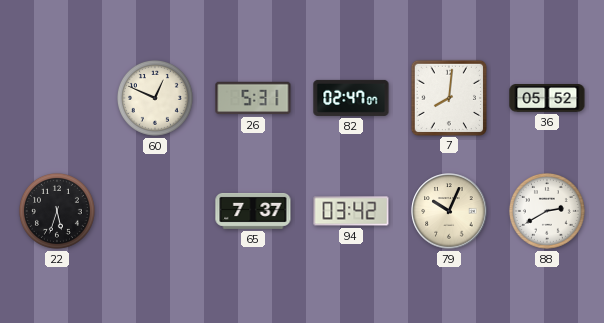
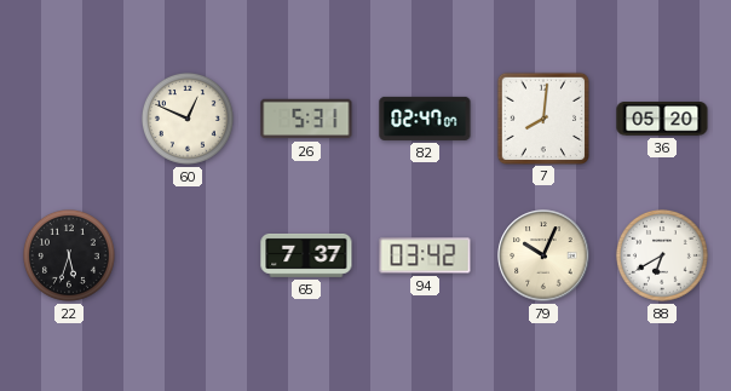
36: 05:52 -> 05:20 (662, 119)
88: 2:40 -> 6:40 (662, 255)
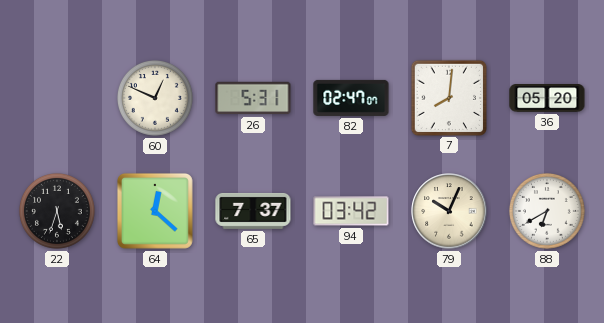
64: none -> 12:22 (155, 211)
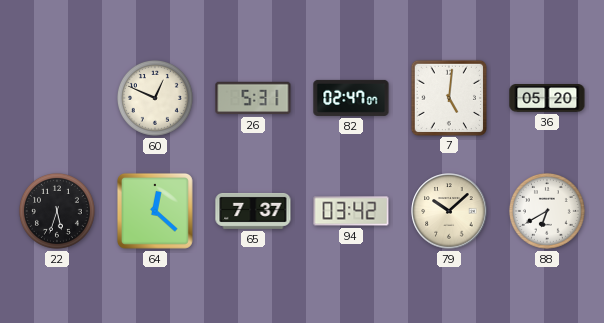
7: 8:01 -> 5:01 (448, 97)
79: 10:04 -> 10:08 (449, 211)
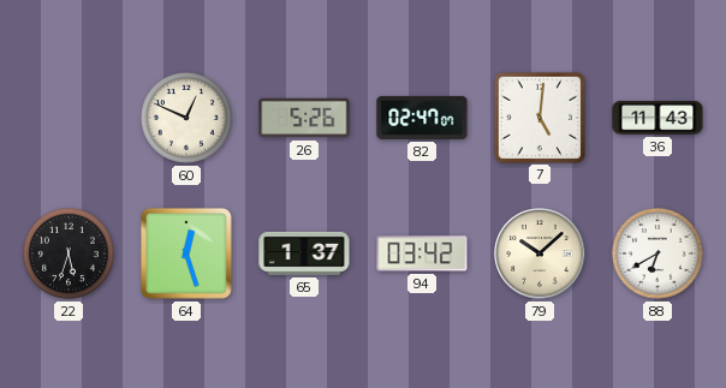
26: 5:31 -> 5:26 (304, 118)
36: 05:20 -> 11:43 (657, 118)
64: 12:22 -> 12:27 (186, 253)
65: 7:37 -> 1:37 (304, 253)
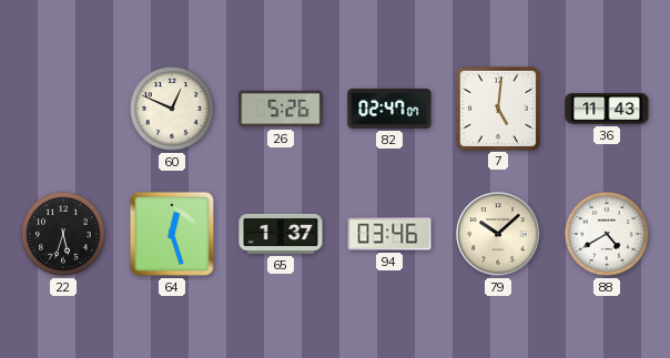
94: 03:42 -> 03:46 (389, 234)
88: 6:40 -> 4:40 (607, 234)
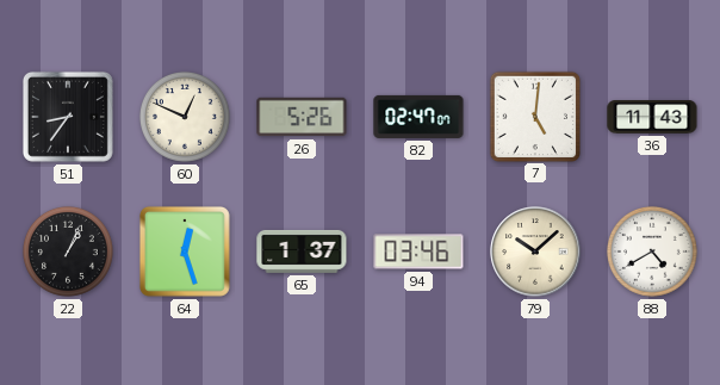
51: none -> 8:36 (68, 117)
22: 5:33 -> 1:04 (68, 252)
